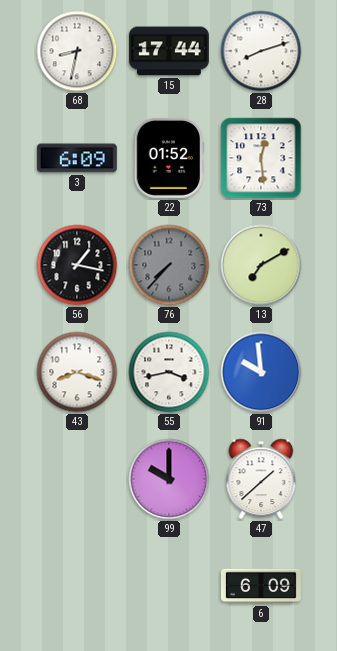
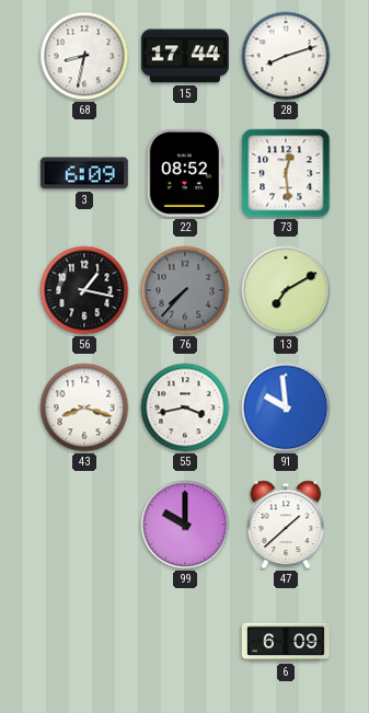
22: 01:52 -> 08:52 (185, 173)
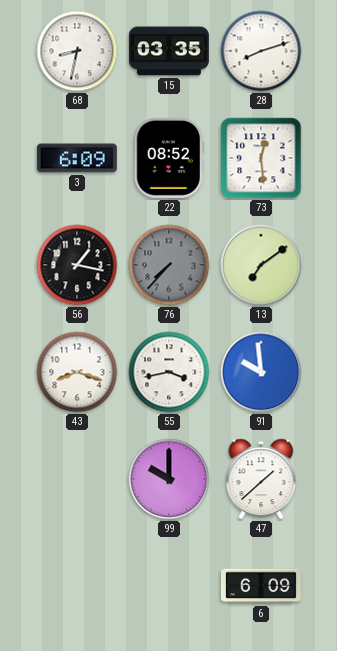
15: 17:44 -> 03:35 (169, 51)
13: 7:10 -> 7:09 (261, 265)
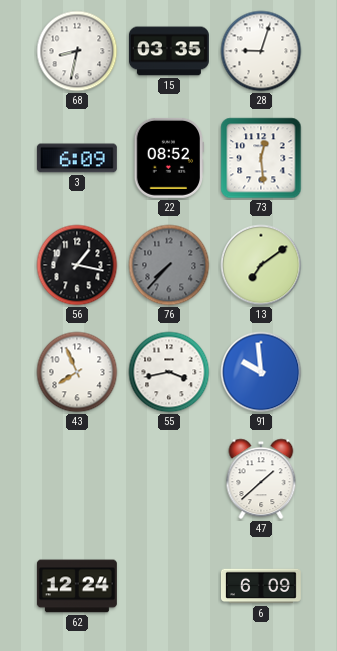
28: 8:12 -> 9:03 (261, 51)
43: 8:18 -> 7:56 (77, 372)
99: 10:00 -> none (169, 479)
62: none -> 12:24 (77, 586)
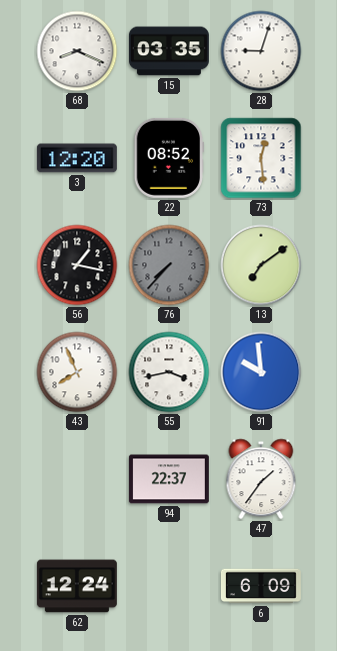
68: 8:32 -> 8:19 (77, 51)
3: 6:09 -> 12:20 (77, 158)
94: none -> 22:37 (169, 479)
47: 1:38 -> 1:36 (261, 479)
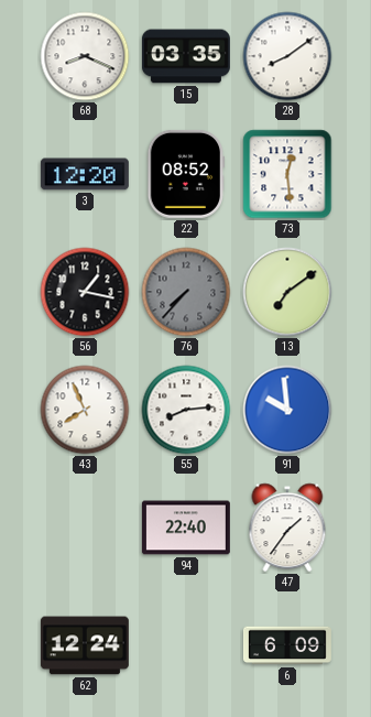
28: 9:03 -> 8:09 (287, 56)
55: 3:43 -> 8:14 (186, 410)
94: 22:37 -> 22:40 (186, 528)
